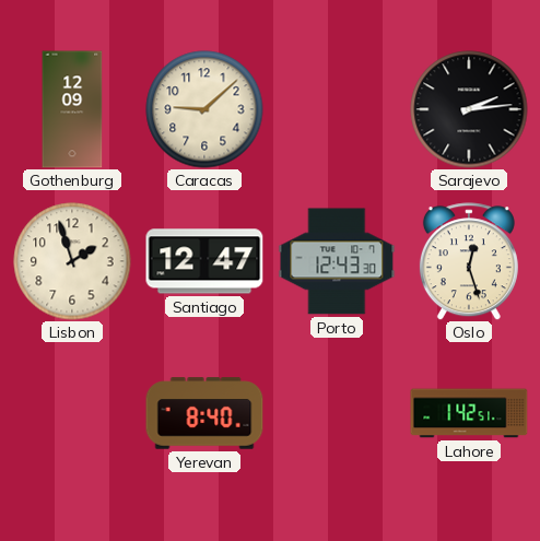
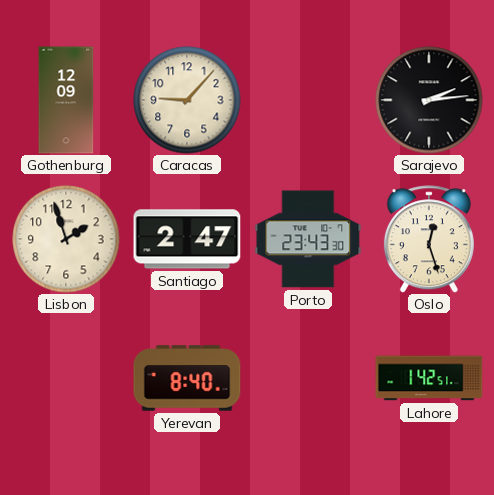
Caracas: 9:08 -> 9:07 (187, 100)
Santiago: 12:47 -> 2:47 (187, 239)
Porto: 12:43 -> 23:43 (308, 239)
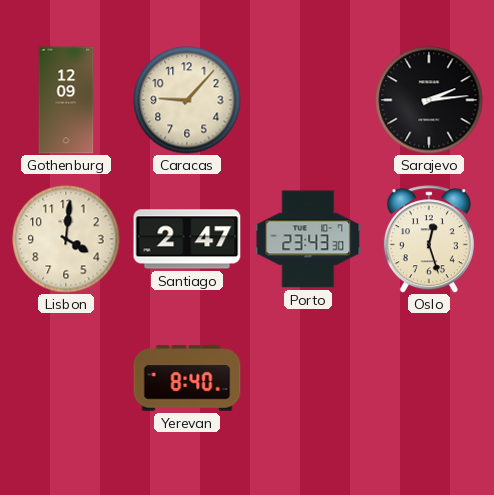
Lisbon: 1:57 -> 4:01 (66, 239)
Lahore: 1:42 -> none (429, 378)
